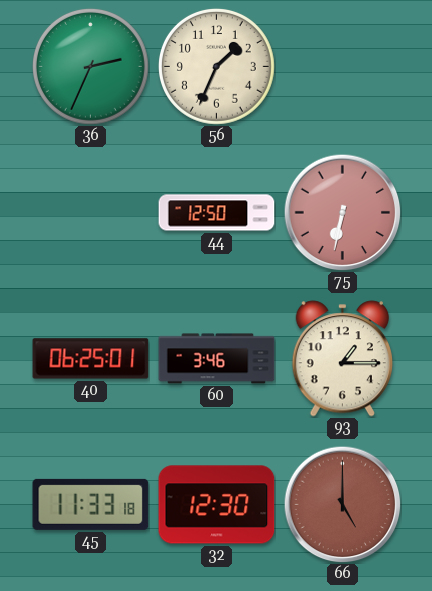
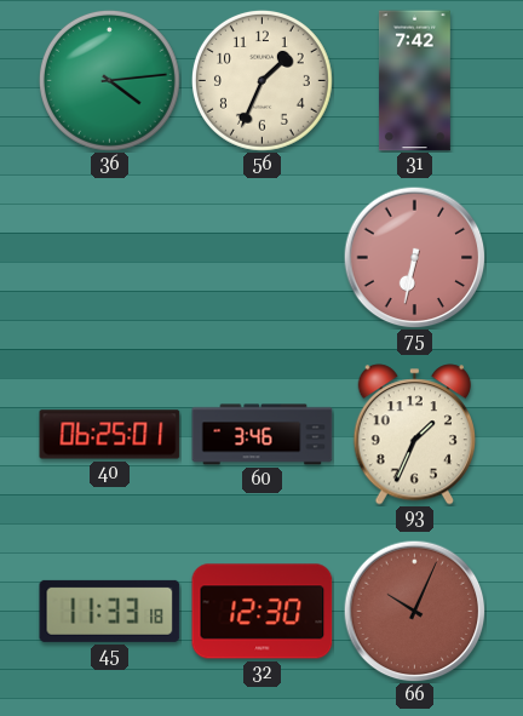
36: 2:34 -> 4:14 (109, 80)
31: none -> 7:42 (414, 81)
44: 12:50 -> none (217, 213)
93: 1:15 -> 1:34 (414, 435)
66: 5:00 -> 10:04 (414, 611)
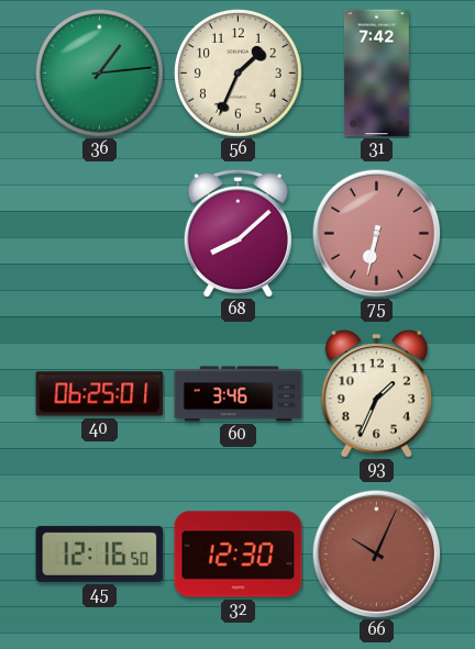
36: 4:14 -> 1:14 (99, 72)
68: none -> 8:08 (237, 233)
45: 11:33 -> 12:16 (100, 553)
